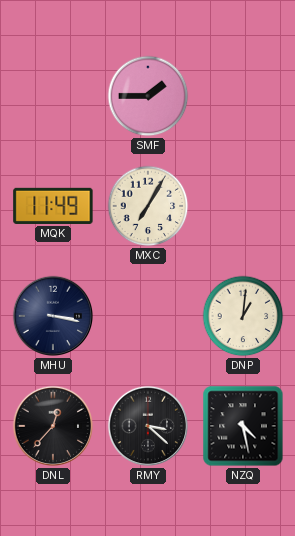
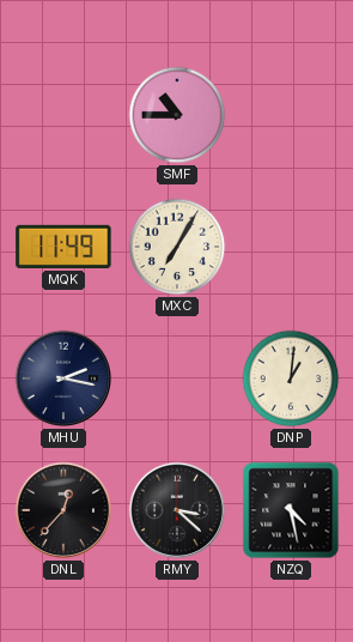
SMF: 1:45 -> 10:45 (177, 115)
MHU: 3:17 -> 2:17 (63, 378)
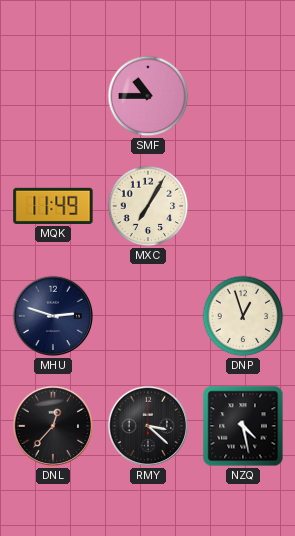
MHU: 2:17 -> 2:48 (53, 316)
DNP: 1:01 -> 12:57 (243, 316)
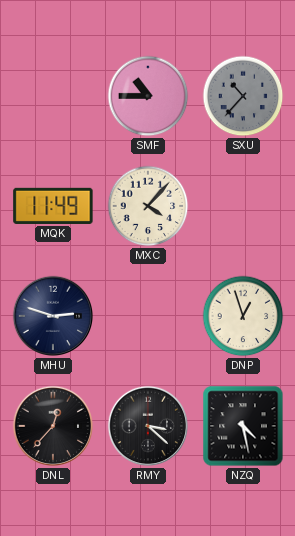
SXU: none -> 10:37 (243, 96)
MXC: 7:05 -> 4:07 (148, 206)
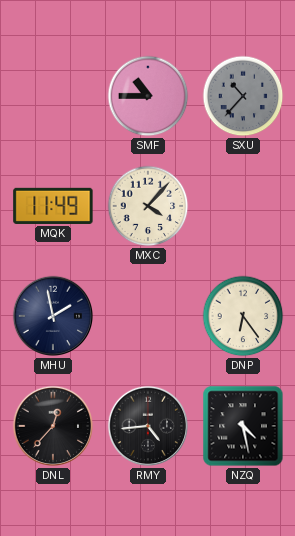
MHU: 2:48 -> 1:58 (53, 316)
DNP: 12:57 -> 6:24 (243, 316)
RMY: 3:22 -> 4:44 (148, 426)
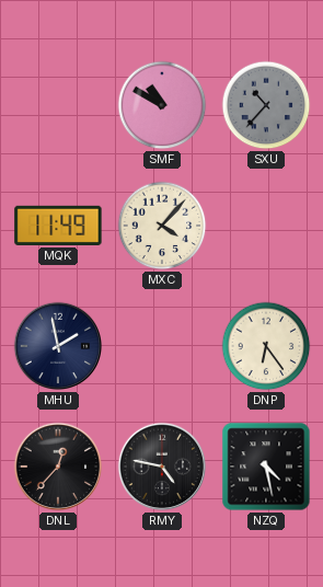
SMF: 10:45 -> 10:50 (162, 105)
RMY: 4:44 -> 4:47 (162, 467)
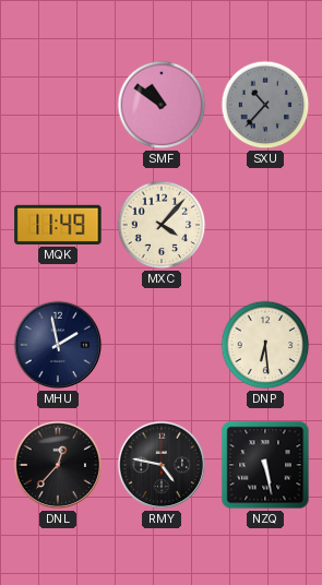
SMF: 10:50 -> 10:51 (162, 105)
DNP: 6:24 -> 6:29 (265, 345)
NZQ: 4:28 -> 5:28 (265, 465)
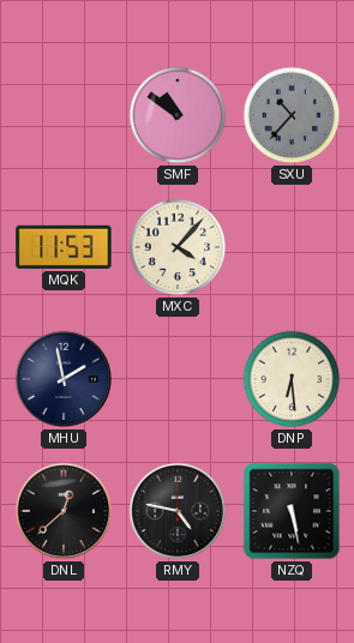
MQK: 11:49 -> 11:53 (64, 247)
DNL: 12:37 -> 12:38 (64, 511)
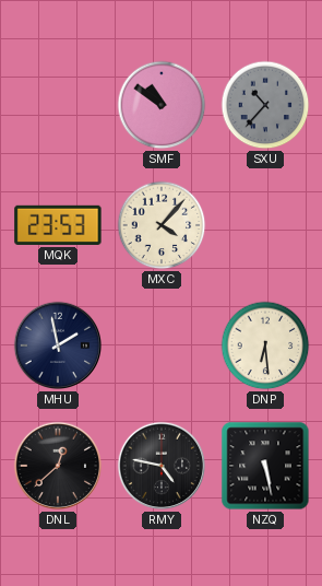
MQK: 11:53 -> 23:53 (58, 225)
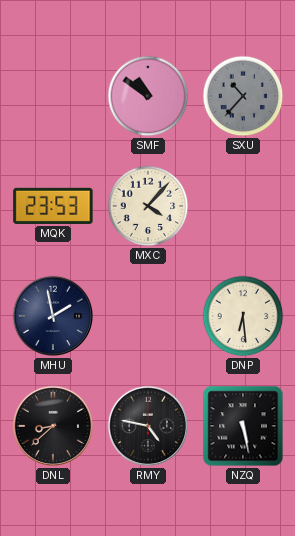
DNL: 12:38 -> 8:38 (53, 426)
